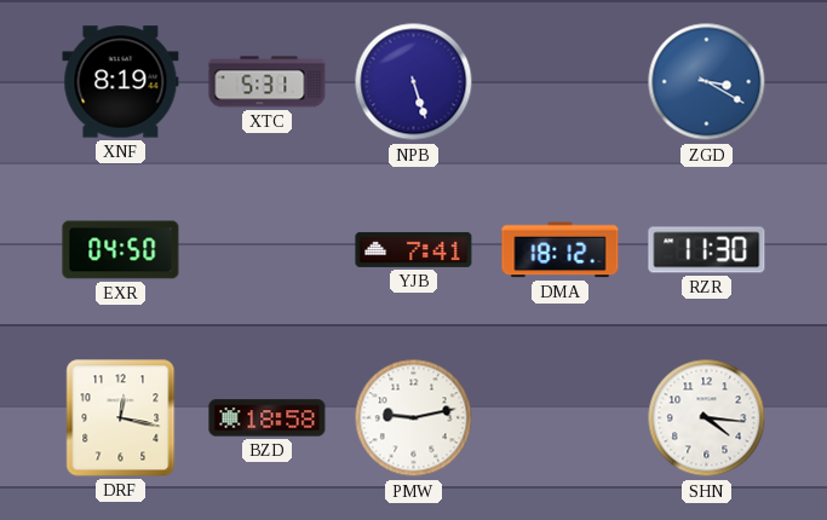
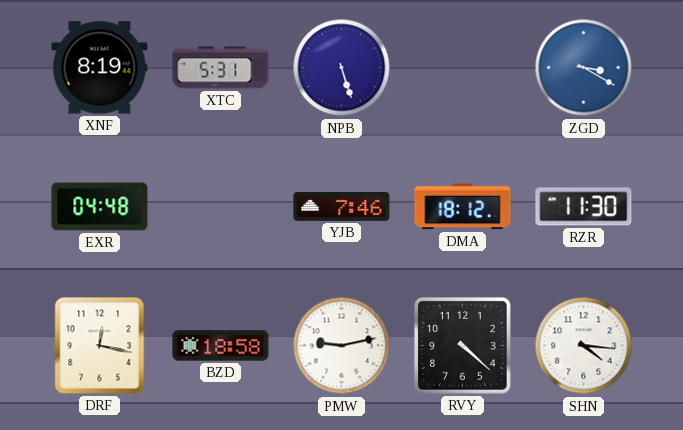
EXR: 04:50 -> 04:48 (100, 207)
YJB: 7:41 -> 7:46 (342, 206)
RVY: none -> 4:22 (463, 346)
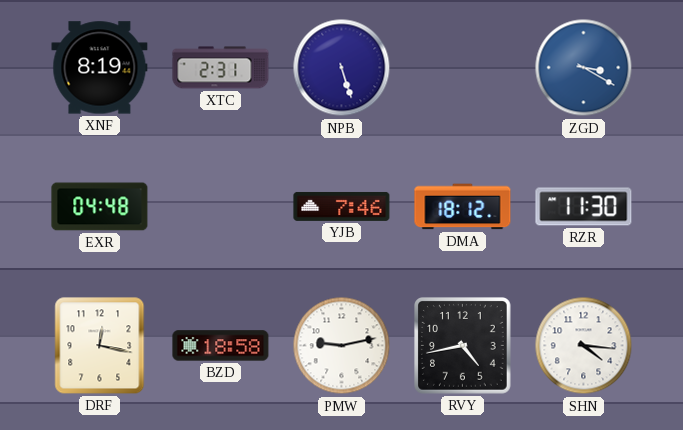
XTC: 5:31 -> 2:31 (221, 68)
RVY: 4:22 -> 4:43 (463, 346)
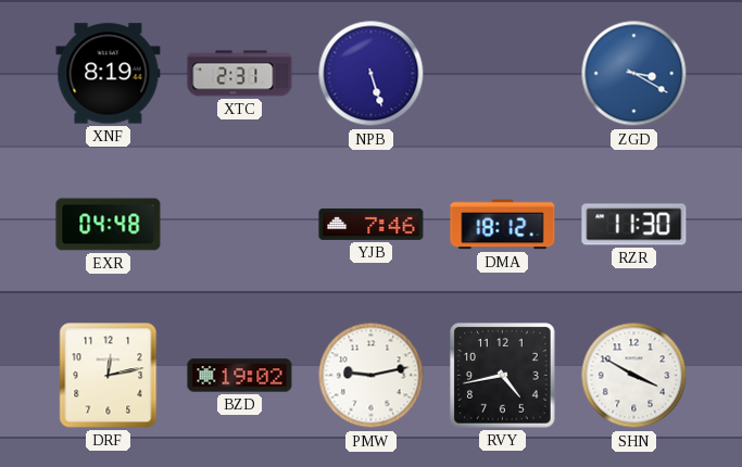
DRF: 12:17 -> 12:13 (109, 376)
BZD: 18:58 -> 19:02 (240, 376)
SHN: 4:16 -> 3:50 (634, 376)
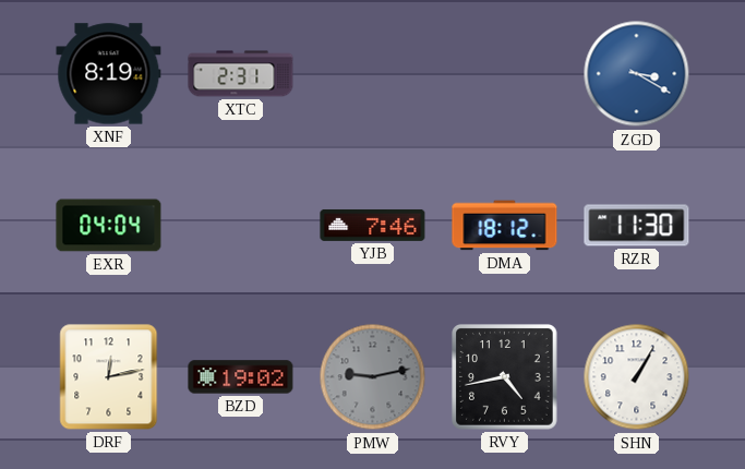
NPB: 5:27 -> none (372, 74)
EXR: 04:48 -> 04:04 (109, 226)
PMW dial: white -> grey (373, 377)
SHN: 3:50 -> 1:05 (637, 377)
